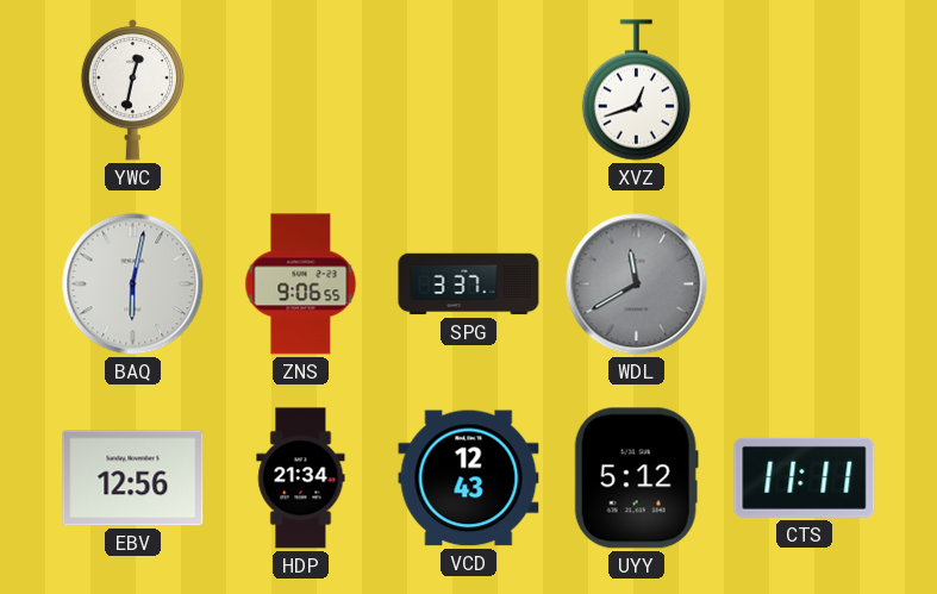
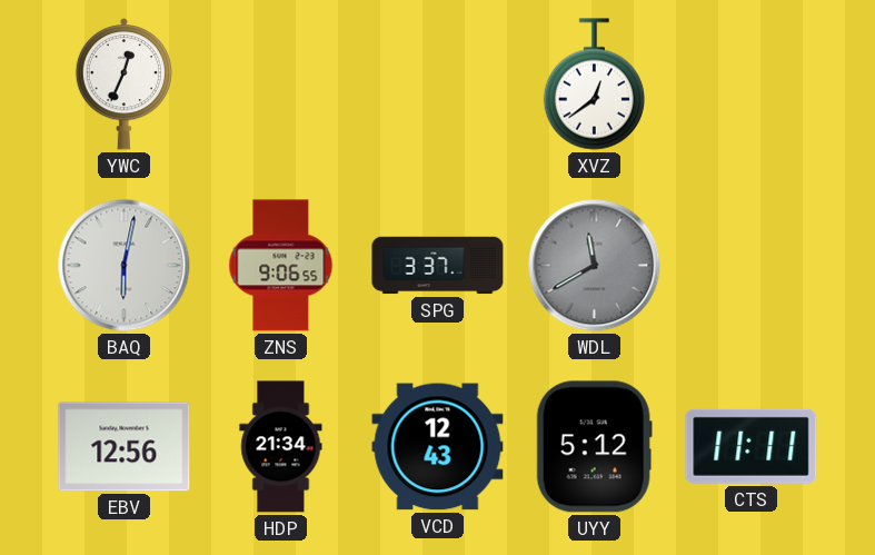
YWC: 12:32 -> 12:34 (123, 85)
XVZ: 12:42 -> 12:39 (594, 85)
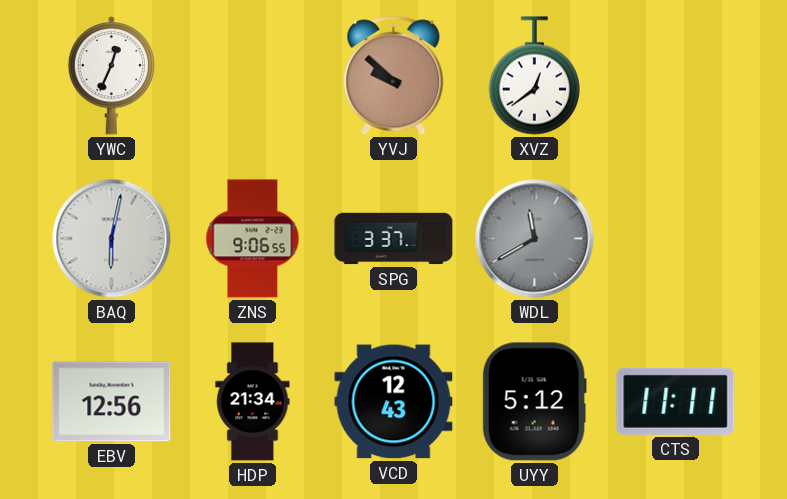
YVJ: none -> 9:52 (394, 76)
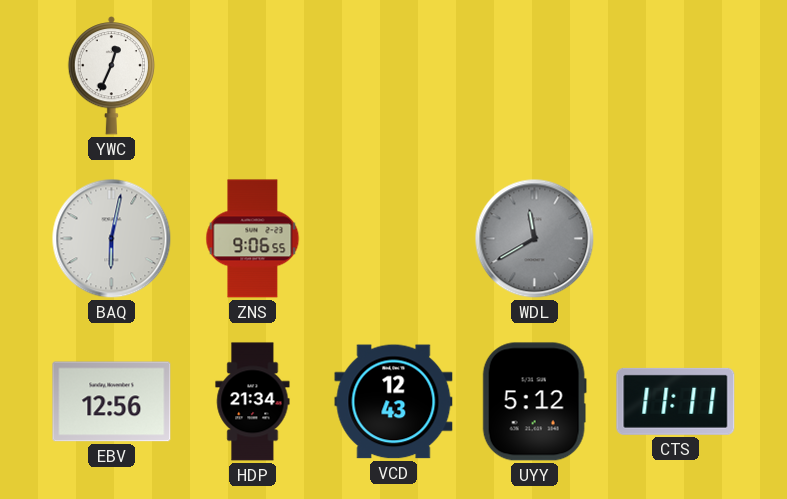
YVJ: 9:52 -> none (394, 76)
XVZ: 12:39 -> none (534, 76)
SPG: 3:37 -> none (394, 239)
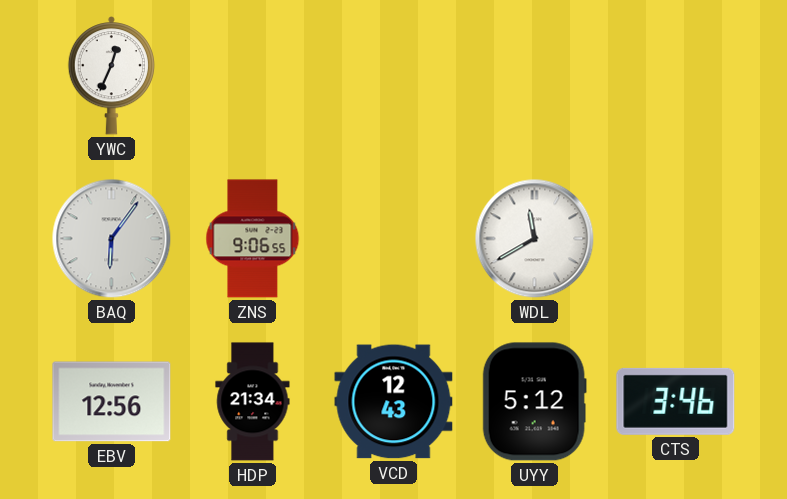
BAQ: 6:02 -> 6:06 (112, 239)
WDL dial: grey -> white (535, 239)
CTS: 11:11 -> 3:46 (676, 401)
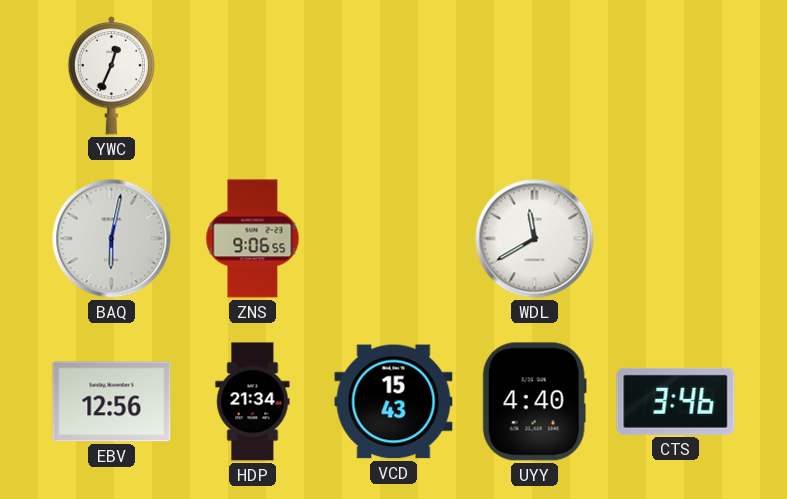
BAQ: 6:06 -> 6:02 (112, 239)
VCD: 12:43 -> 15:43 (394, 402)
UYY: 5:12 -> 4:40 (534, 402)
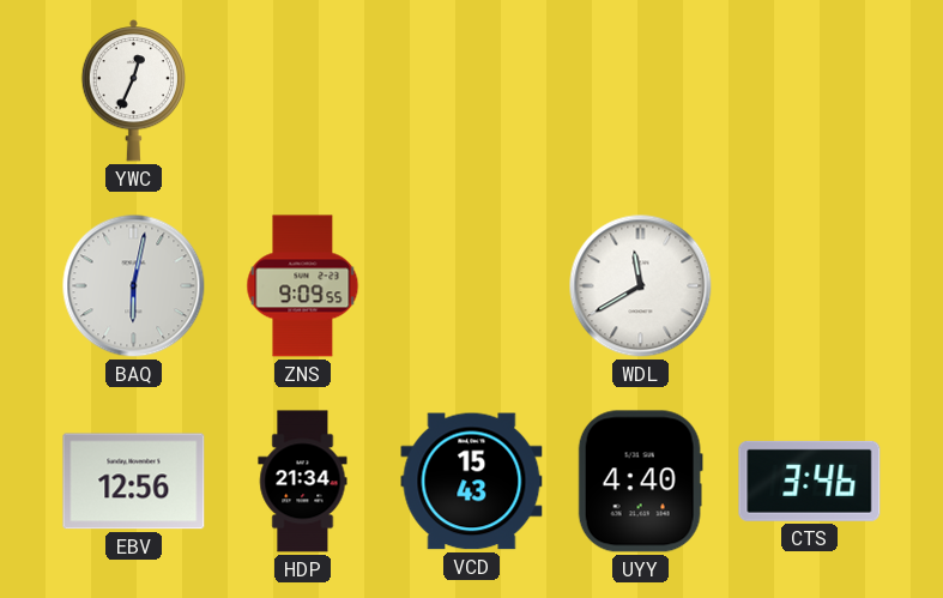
ZNS: 9:06 -> 9:09 (303, 286)
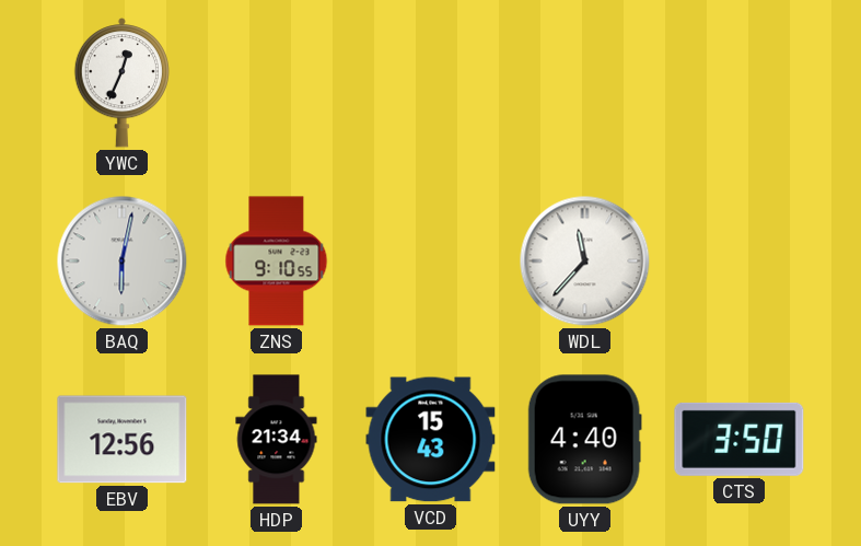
ZNS: 9:09 -> 9:10 (277, 262)
WDL: 11:40 -> 11:37 (585, 262)
CTS: 3:46 -> 3:50 (740, 439)
